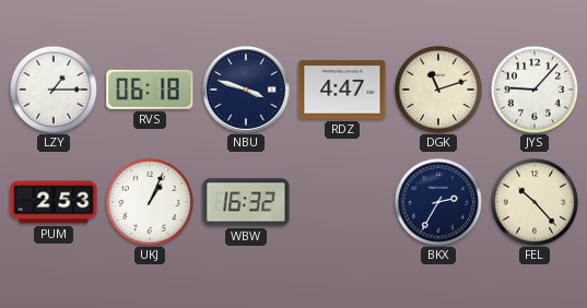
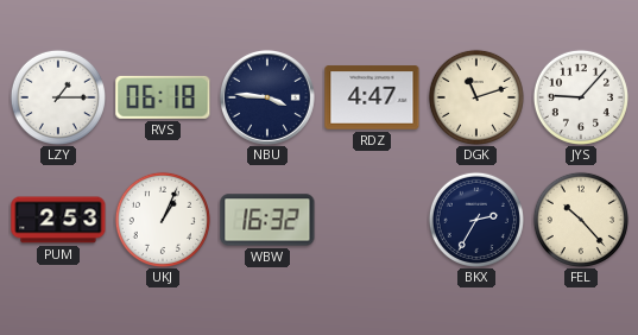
NBU: 3:48 -> 3:46 (267, 97)
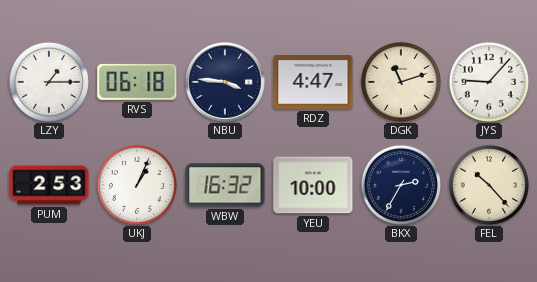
YEU: none -> 10:00 (313, 185)
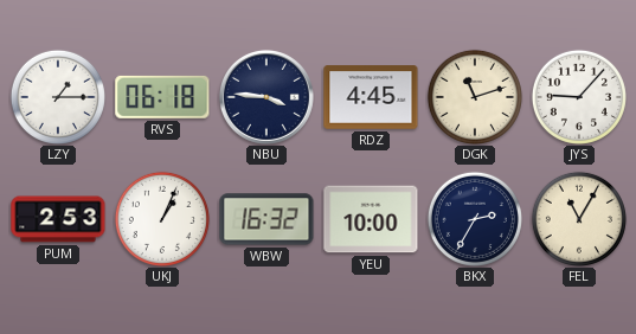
RDZ: 4:47 -> 4:45 (371, 97)
FEL: 10:23 -> 11:05 (579, 219)
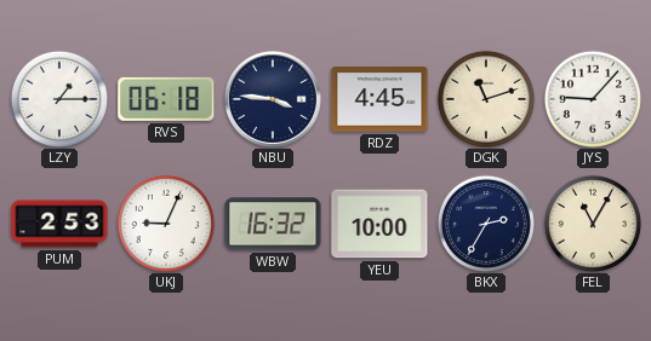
UKJ: 1:04 -> 9:04 (166, 224)
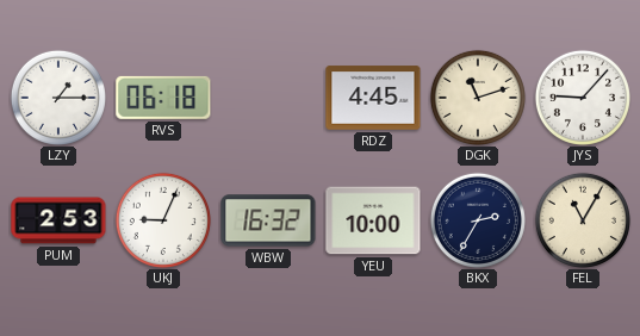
NBU: 3:46 -> none (273, 99)
